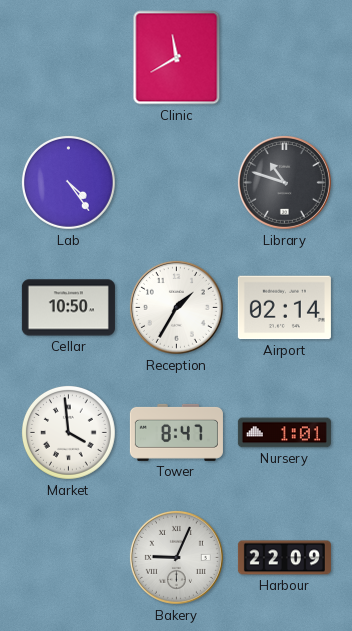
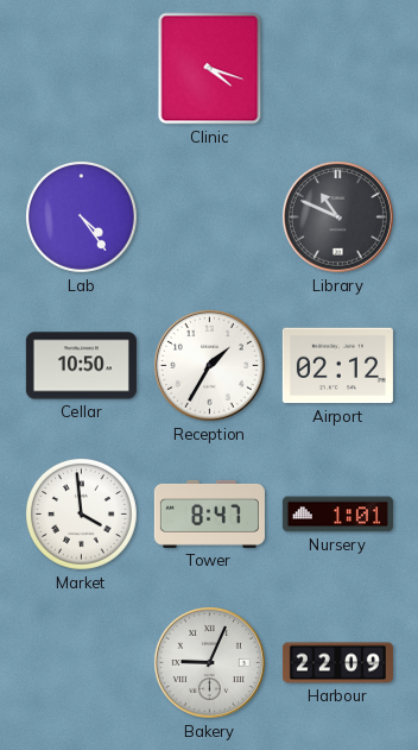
Clinic: 11:40 -> 4:18 (210, 69)
Library: 10:48 -> 10:49 (337, 216)
Airport: 02:14 -> 02:12 (337, 366)
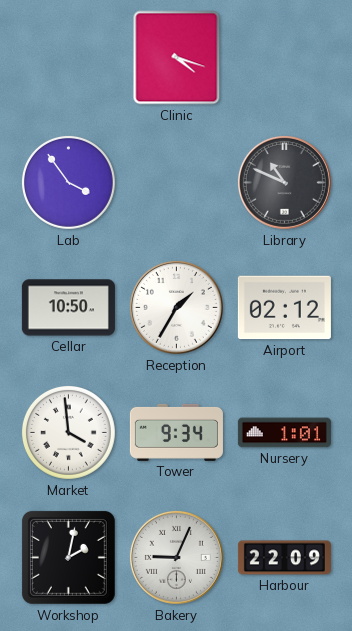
Lab: 4:24 -> 3:54 (68, 182)
Tower: 8:47 -> 9:34 (176, 432)
Workshop: none -> 2:02 (68, 557)
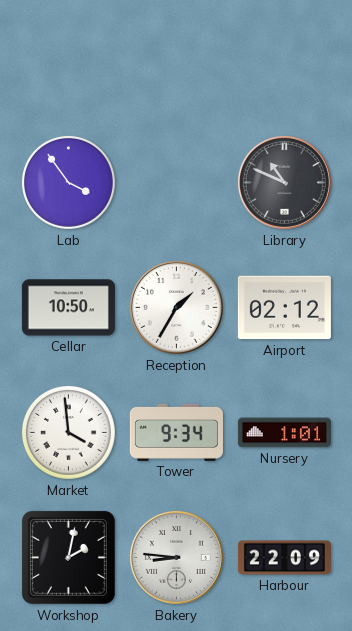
Clinic: 4:18 -> none (177, 58)
Bakery: 9:04 -> 8:46 (176, 557)
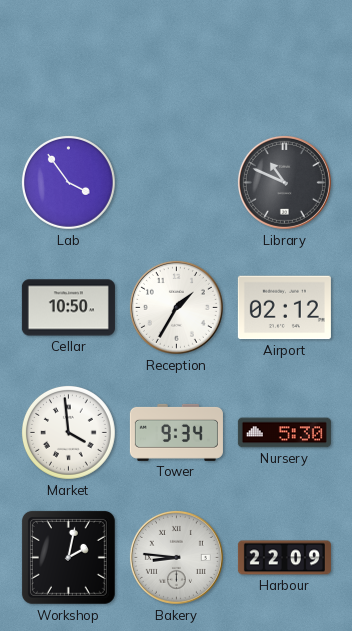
Nursery: 1:01 -> 5:30 (284, 433)
